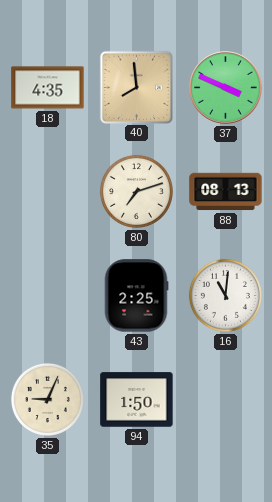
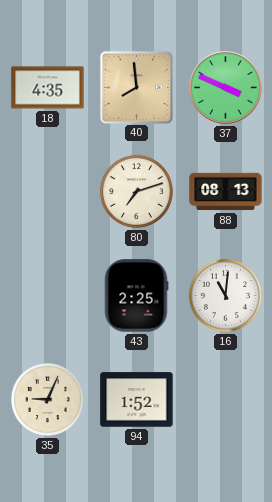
94: 1:50 -> 1:52 (137, 400)
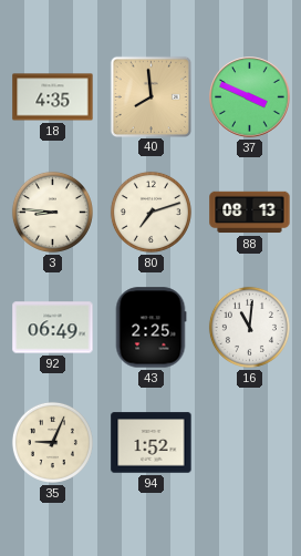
3: none -> 8:46 (52, 212)
92: none -> 06:49 (53, 328)
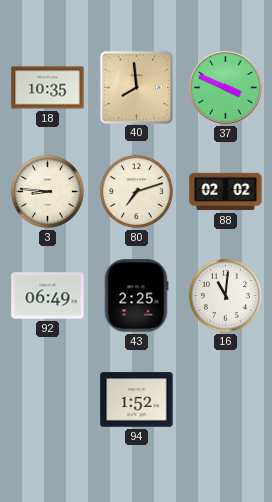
18: 4:35 -> 10:35 (48, 88)
88: 08:13 -> 02:02 (226, 192)
35: 9:04 -> none (52, 442)
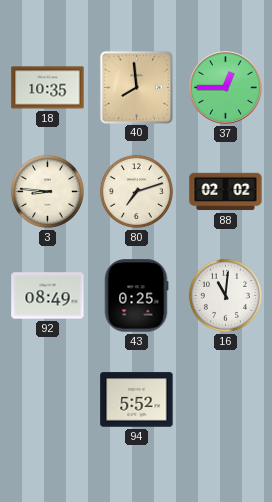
37: 3:49 -> 12:45 (226, 88)
92: 06:49 -> 08:49 (48, 296)
43: 2:25 -> 0:25 (136, 296)
94: 1:52 -> 5:52 (137, 400)
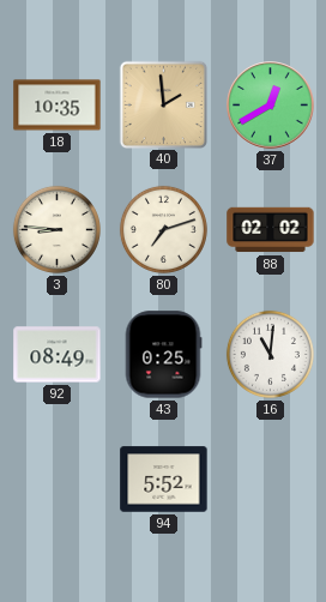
40: 7:59 -> 1:59 (163, 104)
37: 12:45 -> 12:40 (271, 106)
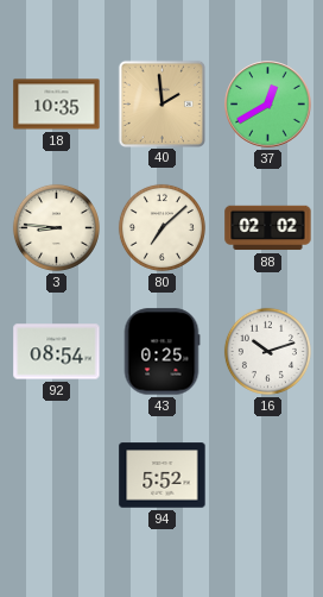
80: 7:12 -> 7:08 (161, 227)
92: 08:49 -> 08:54 (57, 352)
16: 11:01 -> 10:12 (267, 351)
